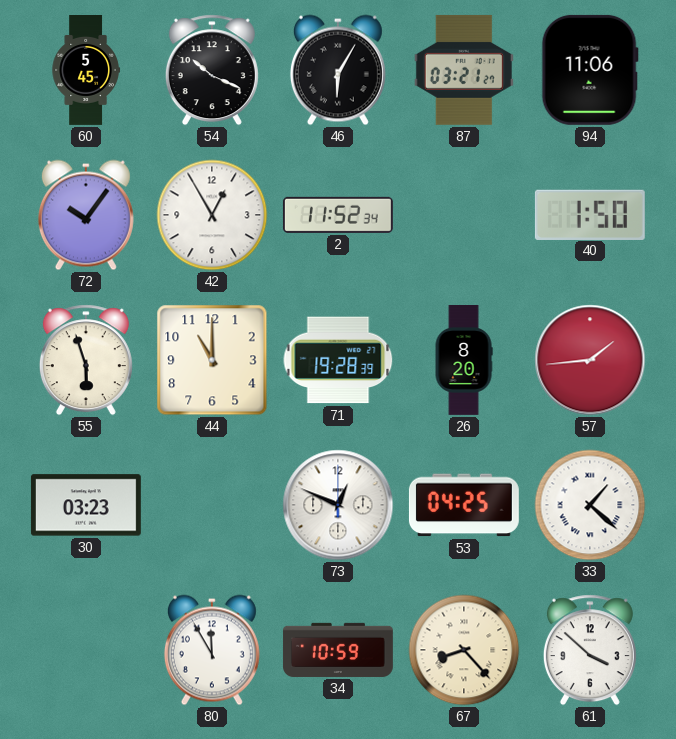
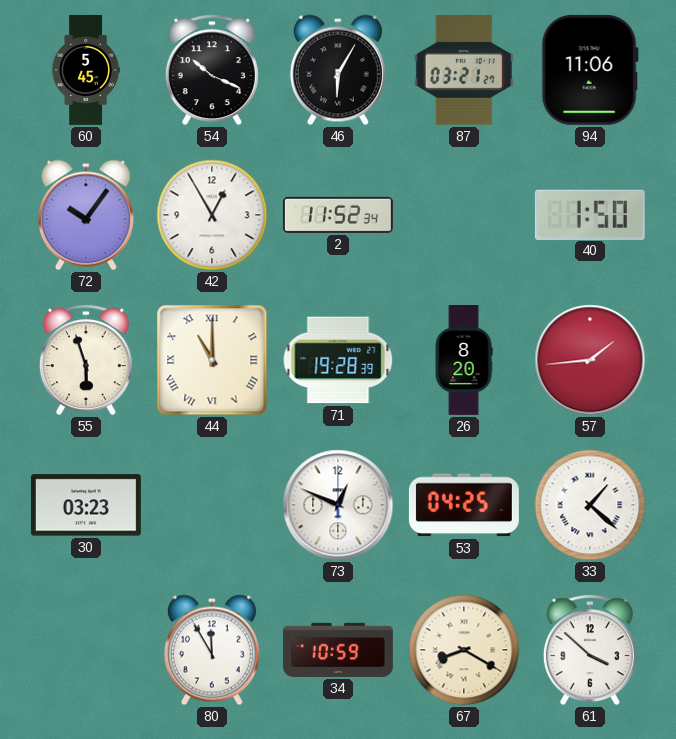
44 numerals: Arabic -> Roman (212, 360)
67: 8:23 -> 8:20 (464, 650)
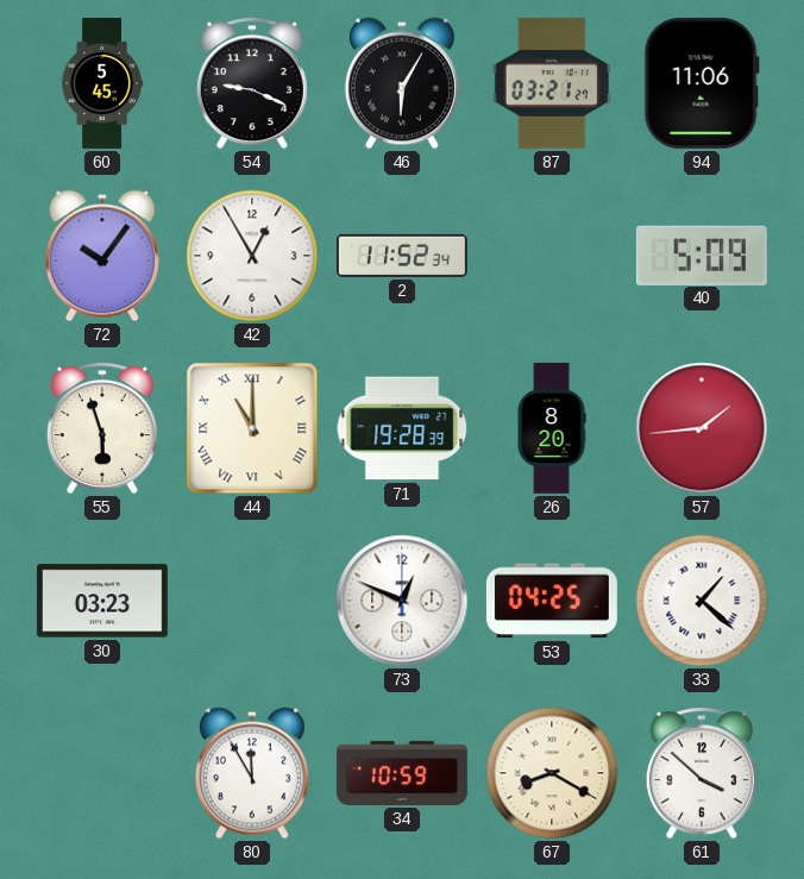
54: 10:19 -> 9:19 (252, 83)
40: 1:50 -> 5:09 (702, 255)
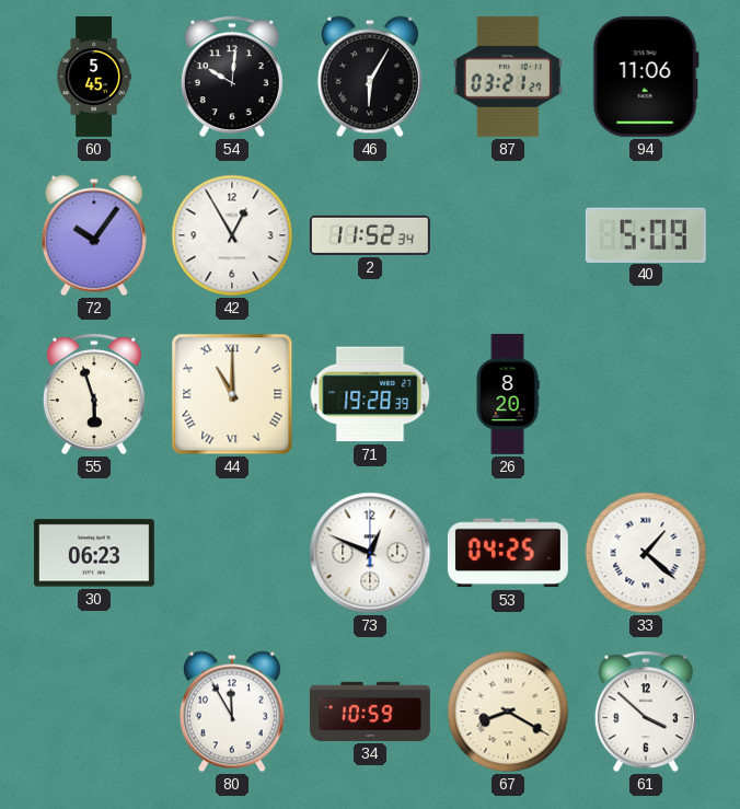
54: 9:19 -> 10:01 (232, 77)
57: 1:44 -> none (702, 428)
30: 03:23 -> 06:23 (94, 553)
